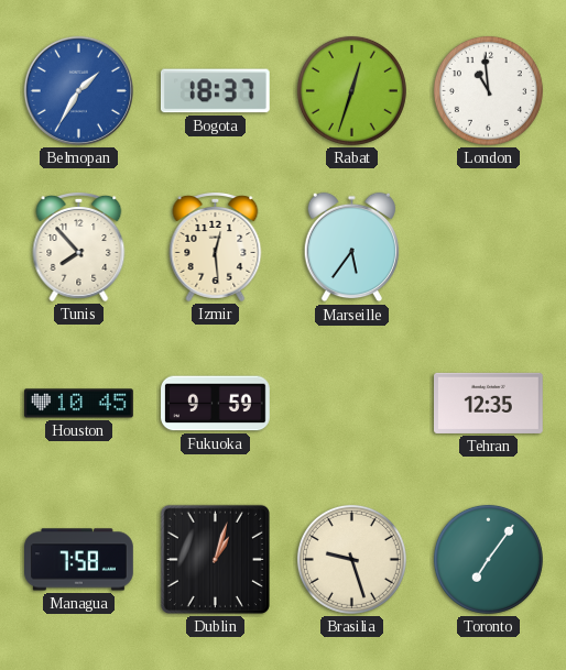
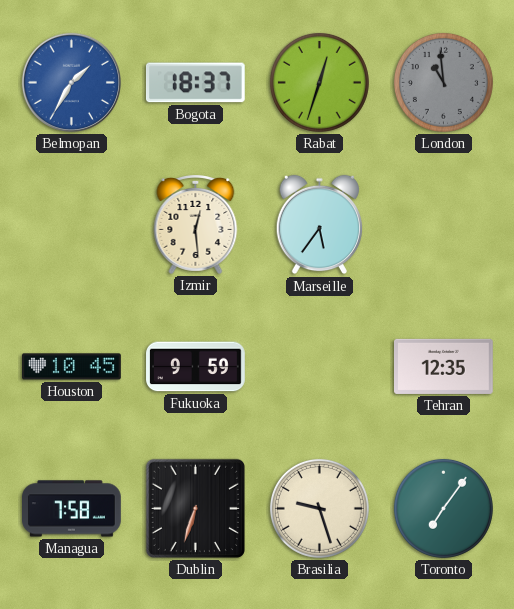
London dial: white -> grey (443, 82)
Tunis: 7:53 -> none (79, 248)
Dublin: 1:03 -> 6:33 (195, 508)
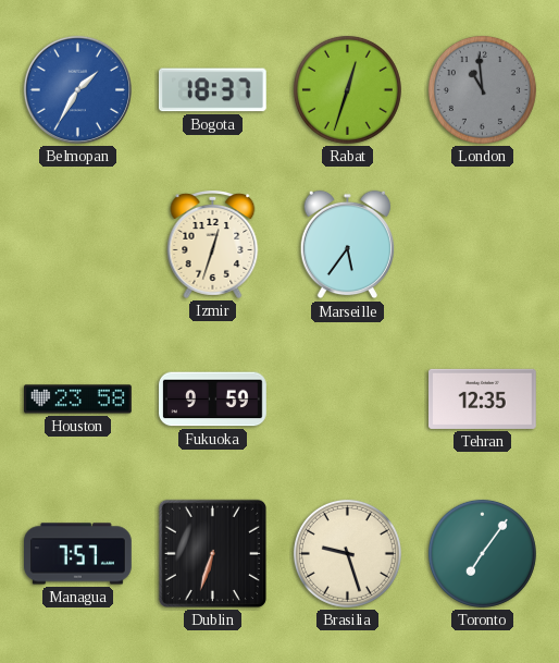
Izmir: 12:29 -> 12:33 (213, 245)
Houston: 10:45 -> 23:58 (78, 400)
Managua: 7:58 -> 7:57 (78, 554)
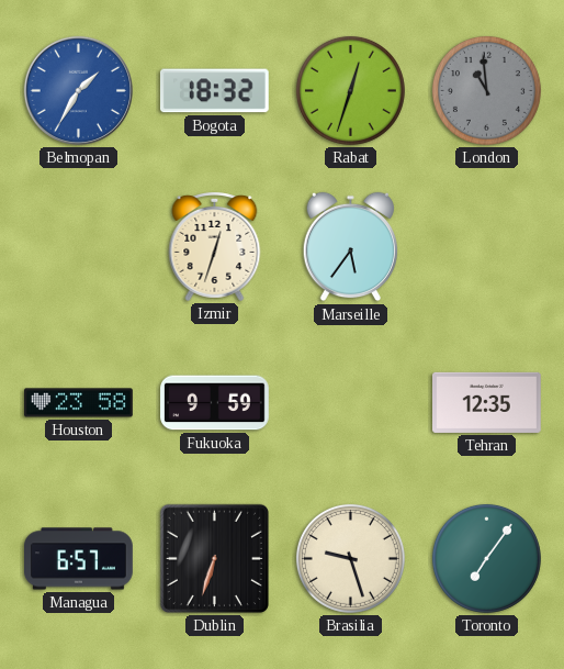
Bogota: 18:37 -> 18:32 (214, 91)
Managua: 7:57 -> 6:57 (79, 559)
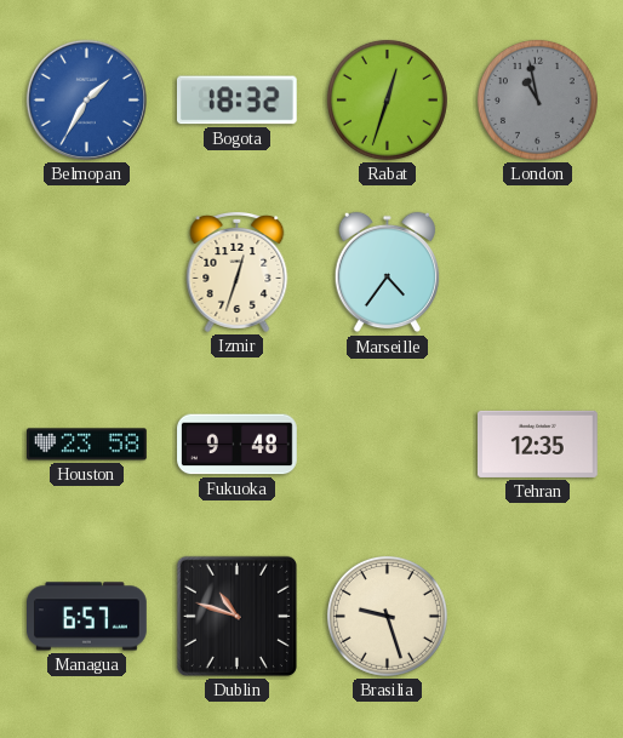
London: 10:59 -> 10:58 (537, 99)
Marseille: 5:36 -> 4:36 (387, 273)
Fukuoka: 9:59 -> 9:48 (238, 445)
Dublin: 6:33 -> 10:48 (236, 616)
Toronto: 7:06 -> none (486, 558)
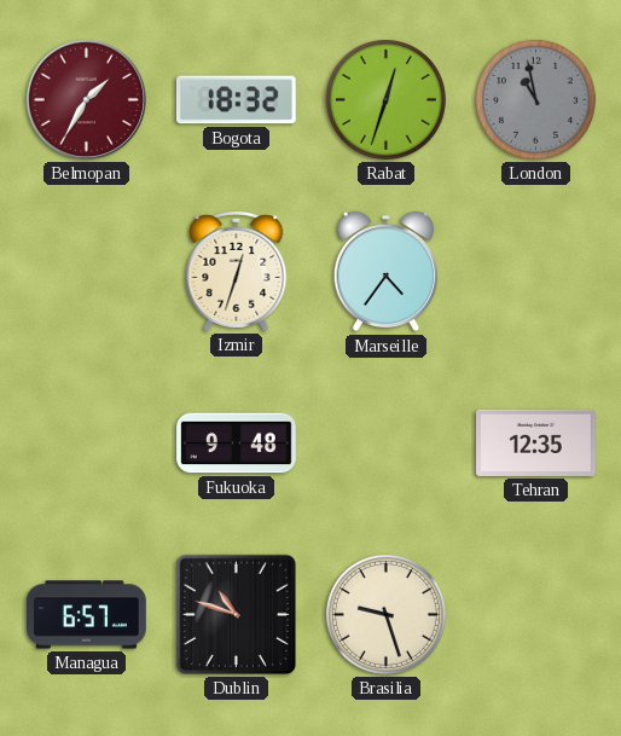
Belmopan dial: blue -> burgundy (86, 99)
Houston: 23:58 -> none (87, 445)
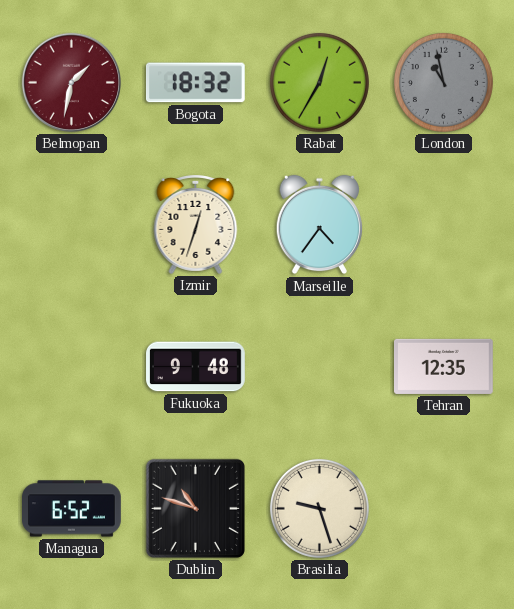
Belmopan: 1:35 -> 1:32 (71, 82)
Rabat: 12:33 -> 12:35 (319, 82)
Managua: 6:57 -> 6:52 (72, 509)
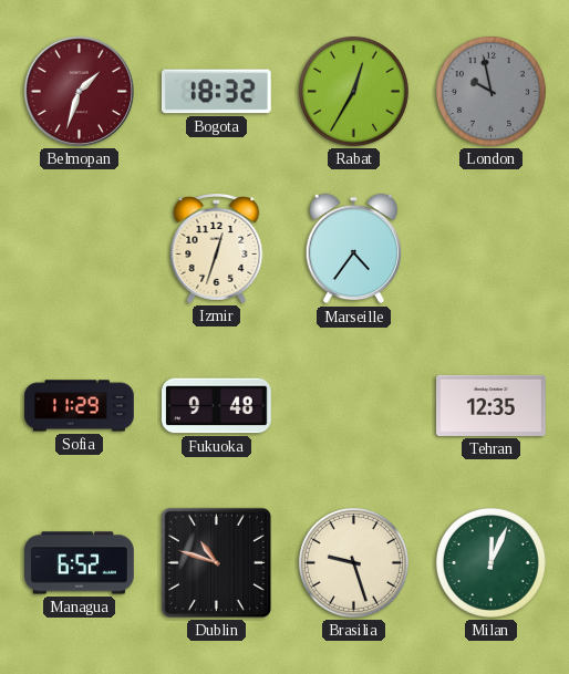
Belmopan: 1:32 -> 1:33 (79, 91)
London: 10:58 -> 9:58 (490, 91)
Sofia: none -> 11:29 (80, 406)
Milan: none -> 12:04 (490, 562)
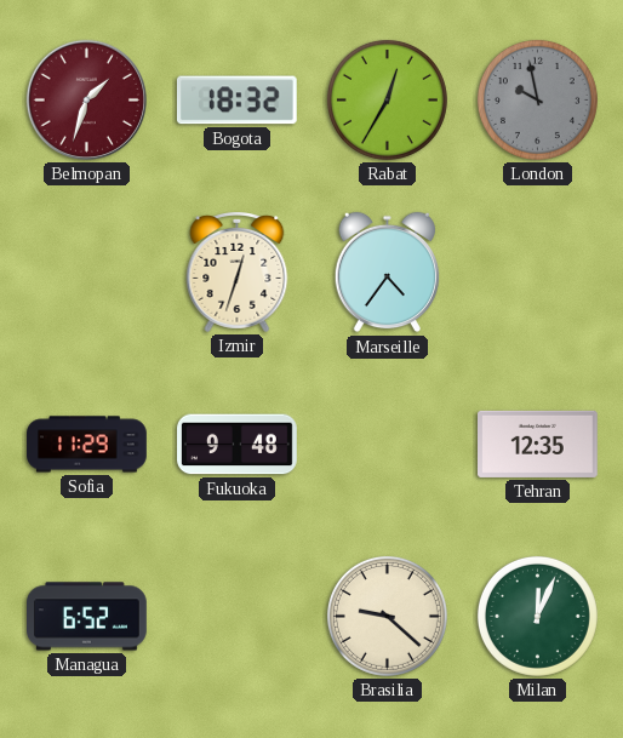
Dublin: 10:48 -> none (216, 562)
Brasilia: 9:27 -> 9:22 (387, 616)
